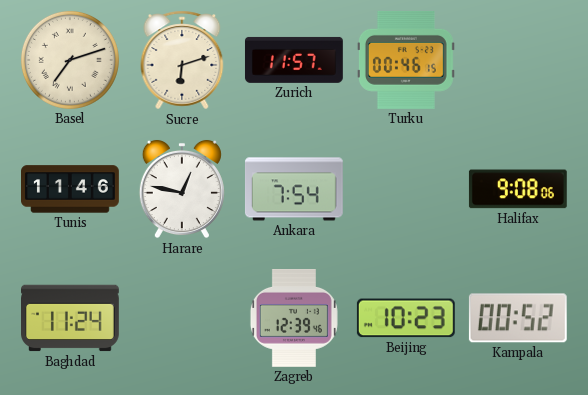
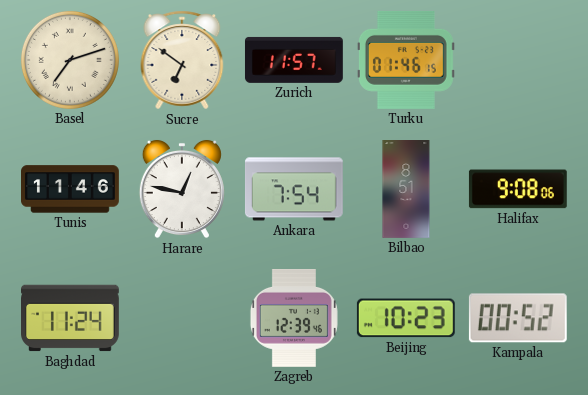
Sucre: 6:12 -> 6:51 (182, 60)
Turku: 00:46 -> 01:46 (406, 60)
Bilbao: none -> 8:51 (406, 190)
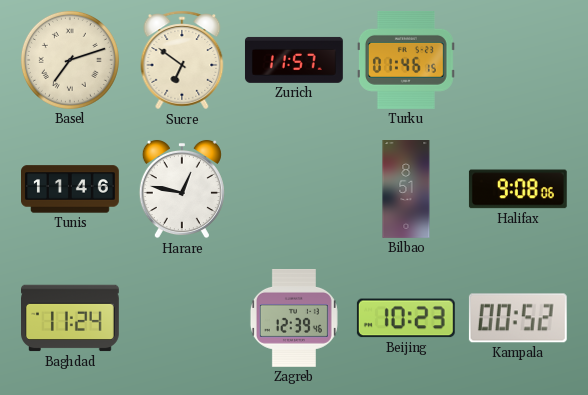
Ankara: 7:54 -> none (294, 189)
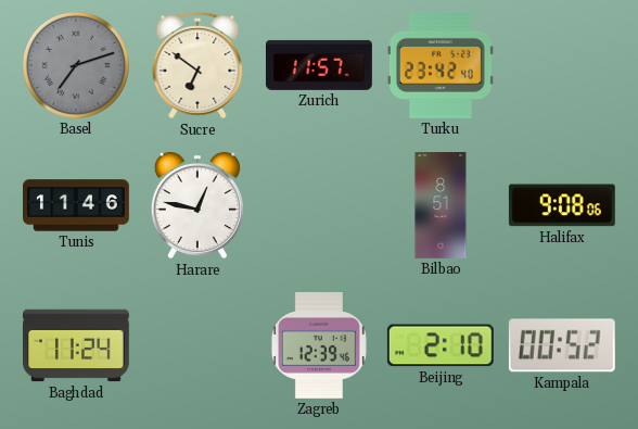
Basel dial: cream -> grey (76, 65)
Turku: 01:46 -> 23:42 (441, 65)
Beijing: 10:23 -> 2:10 (441, 345)
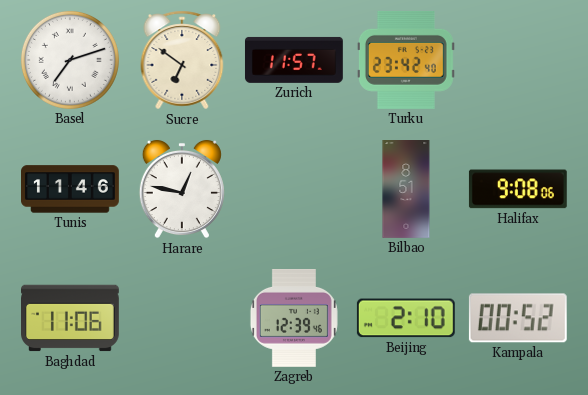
Basel dial: grey -> white (70, 60)
Baghdad: 11:24 -> 11:06 (71, 318)
